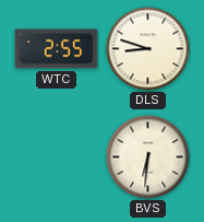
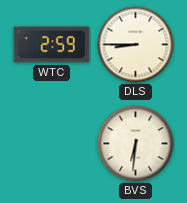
WTC: 2:55 -> 2:59 (52, 45)
DLS: 8:48 -> 8:45 (136, 45)
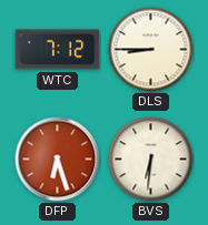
WTC: 2:59 -> 7:12 (58, 50)
DFP: none -> 6:27 (58, 160)
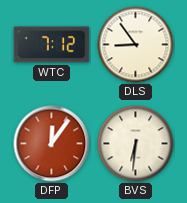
DLS: 8:45 -> 8:54 (136, 45)
DFP: 6:27 -> 12:06 (52, 144)
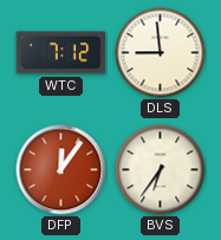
DLS: 8:54 -> 8:59 (161, 53)
BVS: 6:31 -> 6:36 (161, 170)
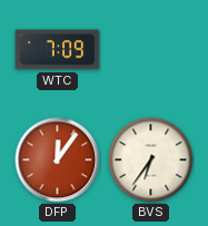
WTC: 7:12 -> 7:09 (58, 50)
DLS: 8:59 -> none (161, 53)
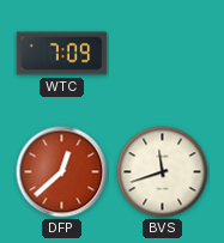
DFP: 12:06 -> 12:38 (62, 172)
BVS: 6:36 -> 11:42 (163, 172)
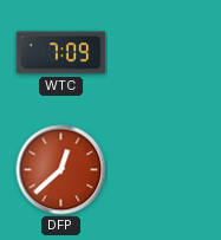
BVS: 11:42 -> none (163, 172)
